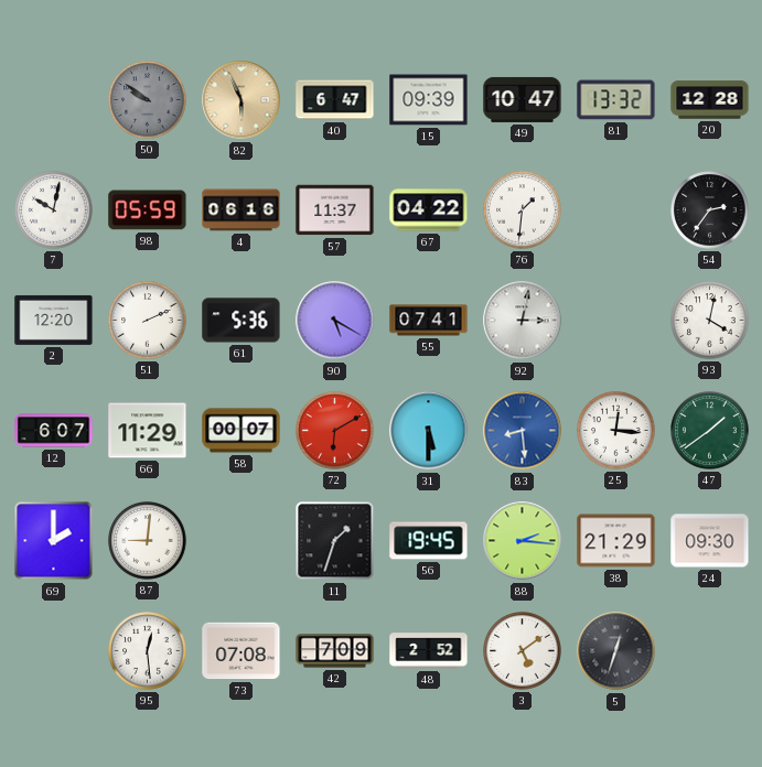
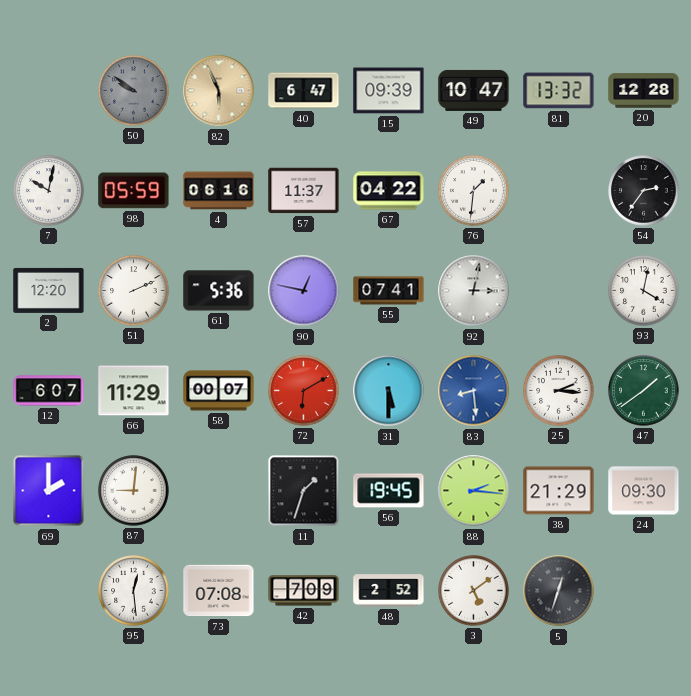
90: 5:20 -> 12:47 (304, 291)
25: 12:16 -> 2:16 (559, 391)
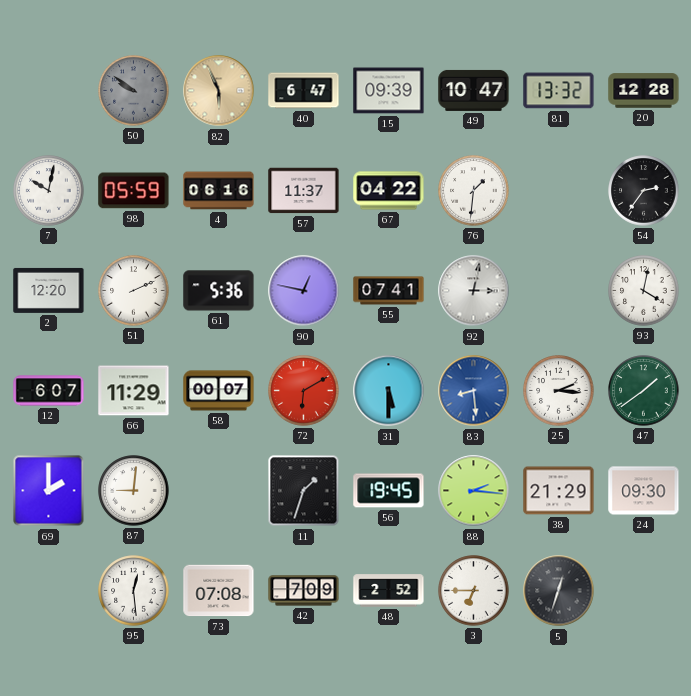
3: 5:09 -> 6:45 (474, 591)
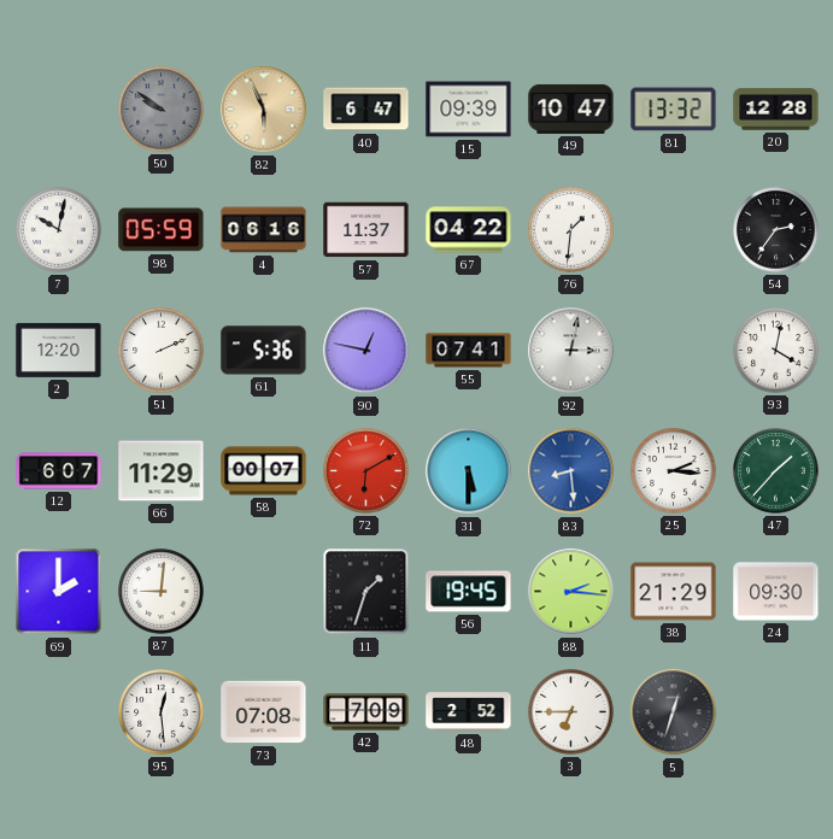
47: 1:39 -> 1:37 (776, 471)
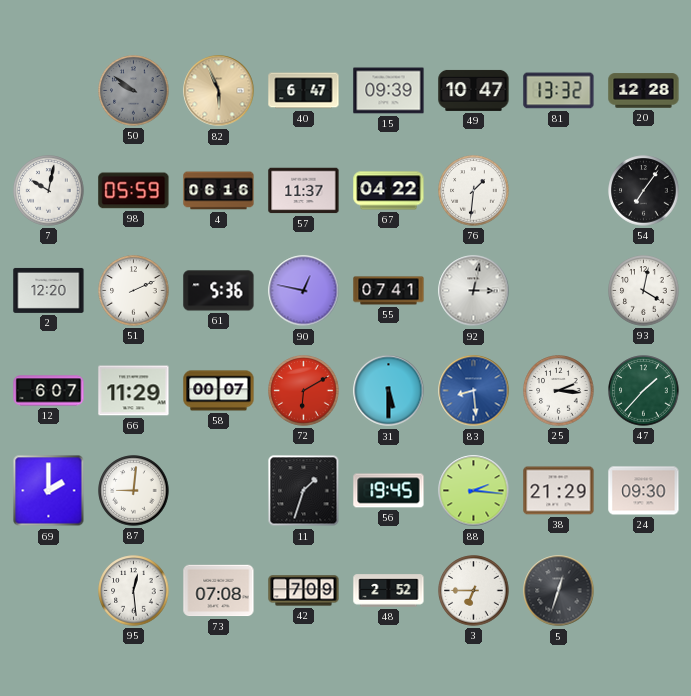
54: 2:36 -> 7:06 (644, 191)
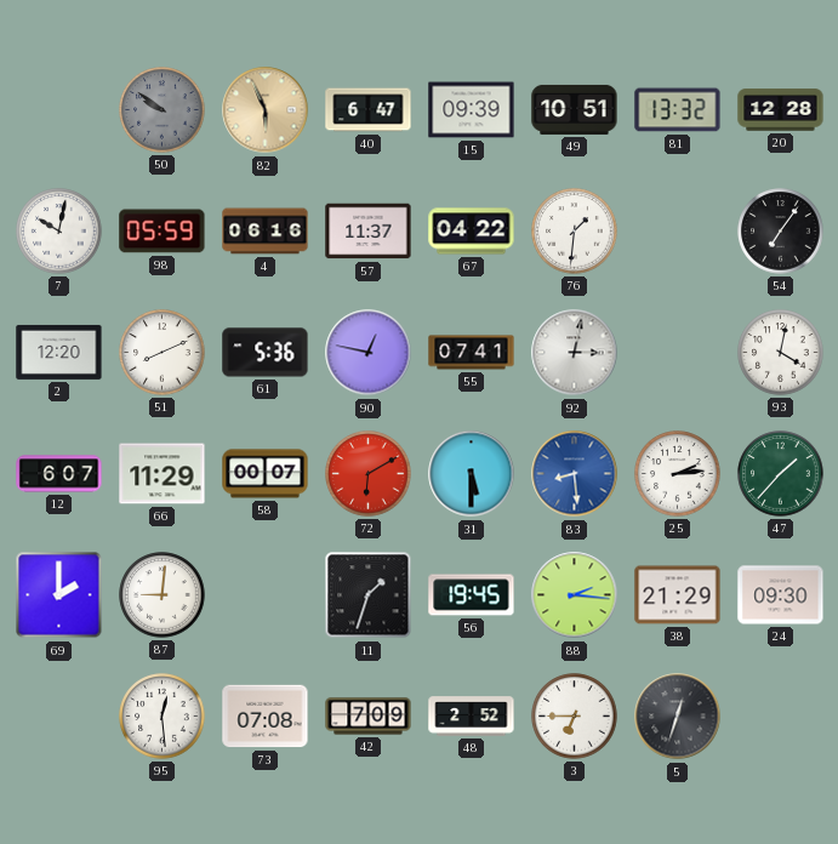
49: 10:47 -> 10:51 (575, 109)
51: 2:11 -> 8:11 (163, 353)
25: 2:16 -> 2:14 (678, 474)
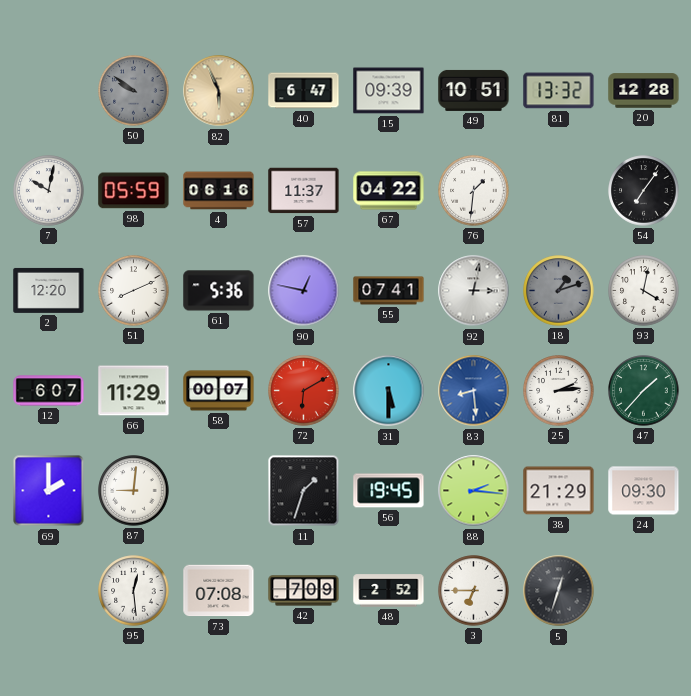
18: none -> 1:12 (559, 291)
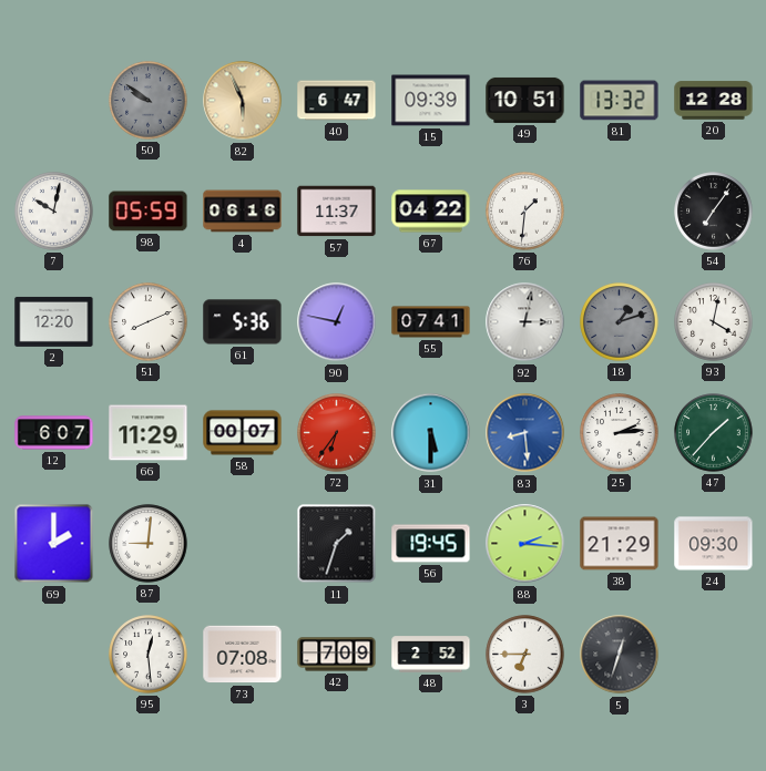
72: 6:10 -> 6:36 (337, 433)
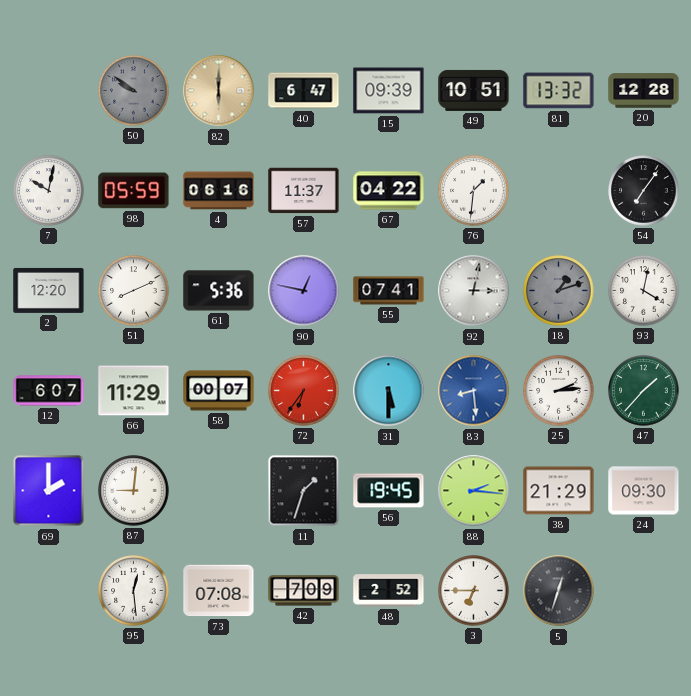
82: 5:56 -> 6:00 (219, 91)
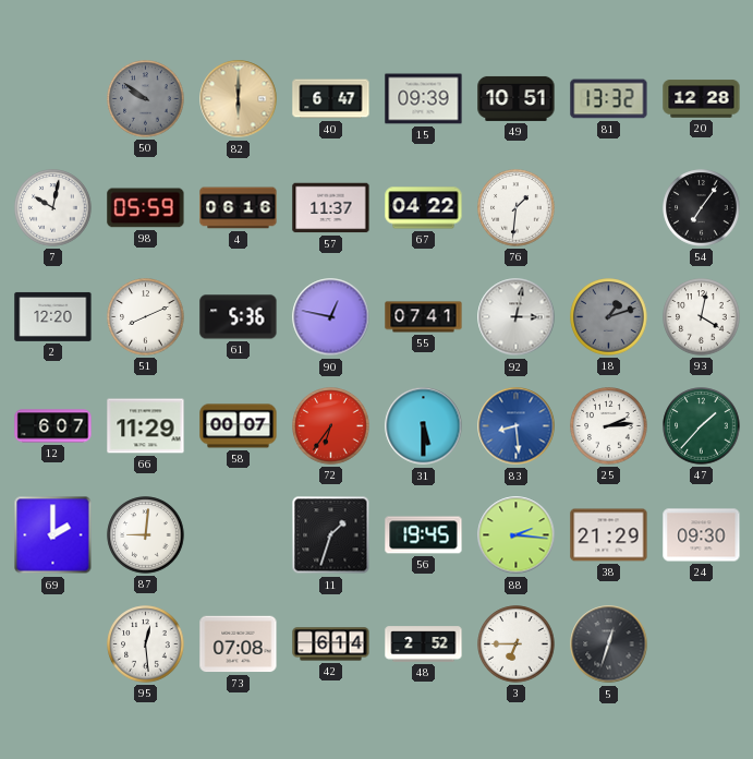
42: 7:09 -> 6:14 (331, 644)
